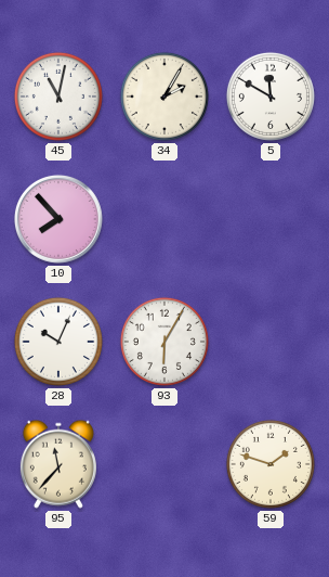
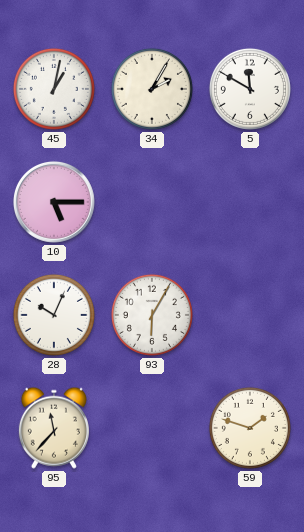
45: 11:02 -> 1:02 (54, 89)
10: 7:53 -> 5:15 (54, 202)
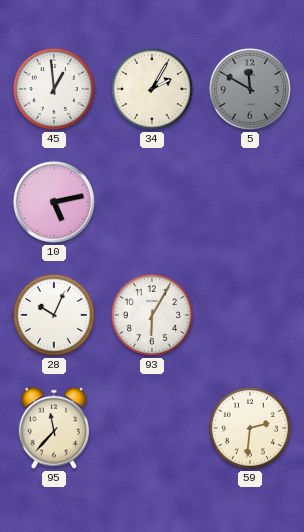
45: 1:02 -> 12:59 (54, 89)
5 dial: white -> grey (250, 89)
10: 5:15 -> 5:13 (54, 202)
59: 1:48 -> 2:31 (250, 428)
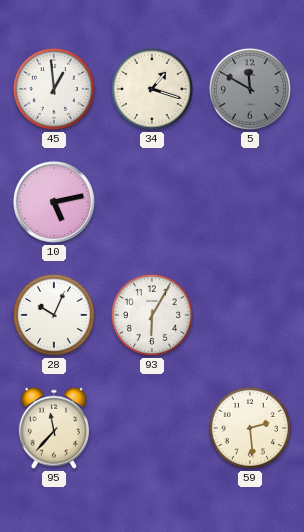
34: 2:05 -> 1:18 (152, 89)
59: 2:31 -> 2:29 (250, 428)
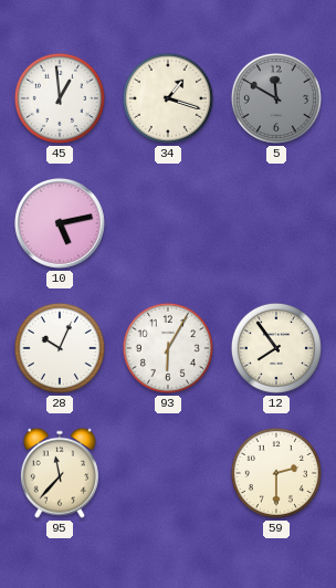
12: none -> 7:54 (276, 348)
59: 2:29 -> 2:30 (276, 473)
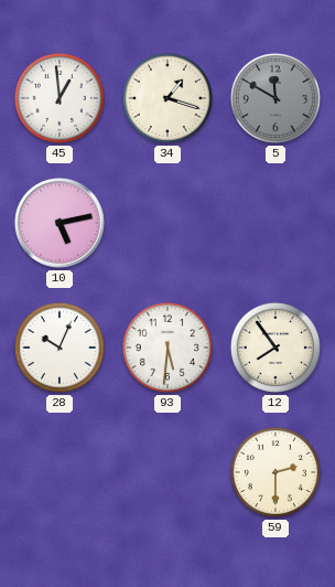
93: 6:05 -> 5:31 (167, 348)
95: 11:37 -> none (60, 473)
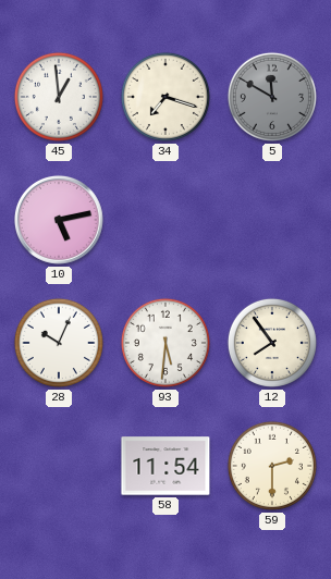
34: 1:18 -> 7:18 (165, 97)
58: none -> 11:54 (165, 466)
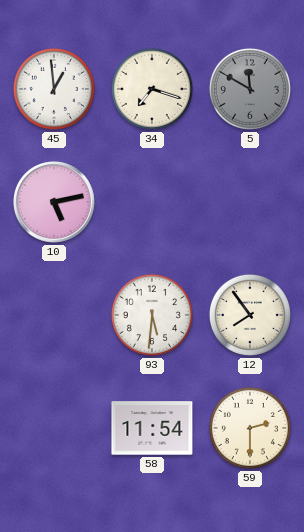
28: 10:04 -> none (59, 343)
